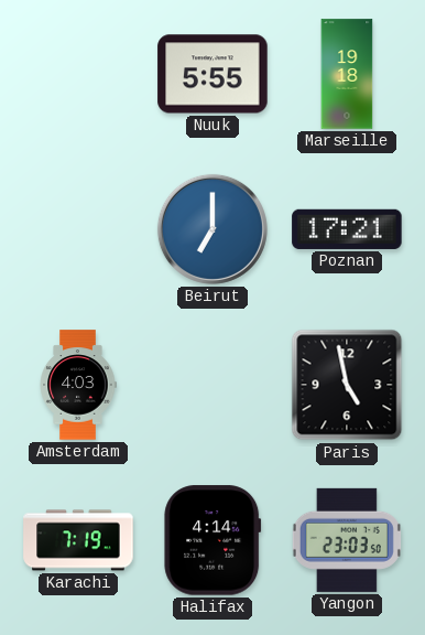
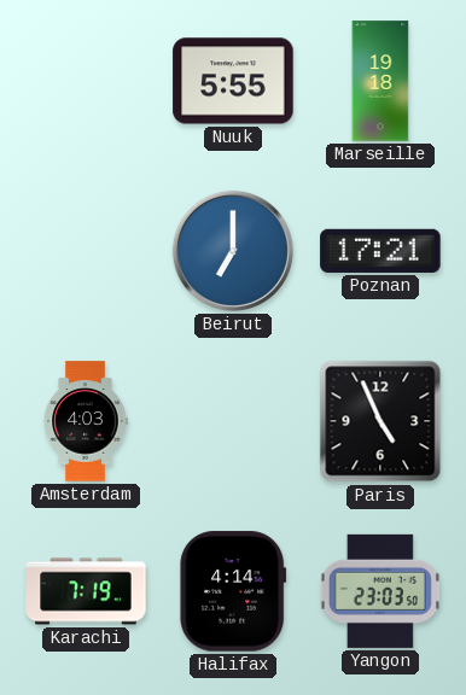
Paris: 4:58 -> 4:56 (380, 421)
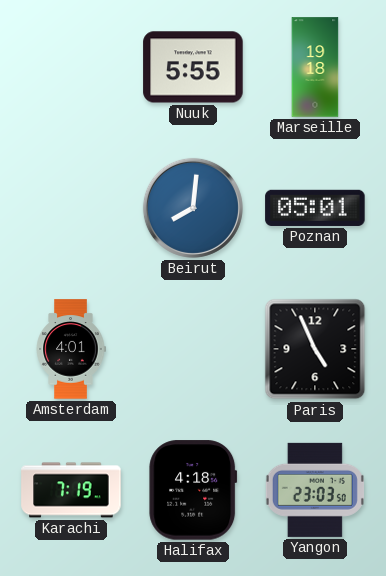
Beirut: 7:00 -> 8:01 (193, 208)
Poznan: 17:21 -> 05:01 (315, 208)
Amsterdam: 4:03 -> 4:01 (71, 349)
Halifax: 4:14 -> 4:18 (193, 490)
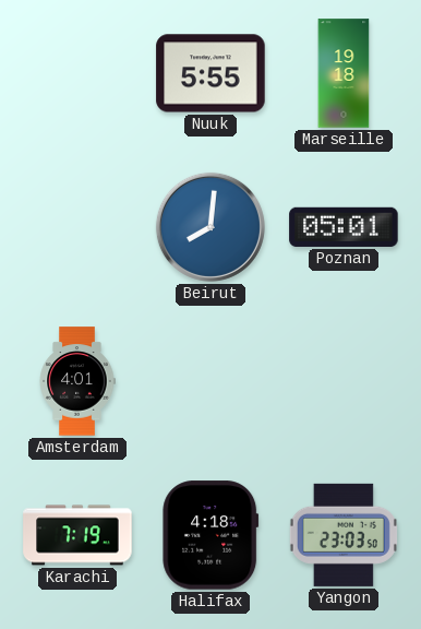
Paris: 4:56 -> none (315, 349)
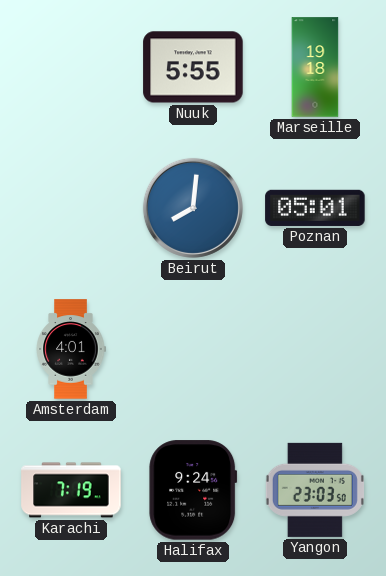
Halifax: 4:18 -> 9:24 (193, 490)
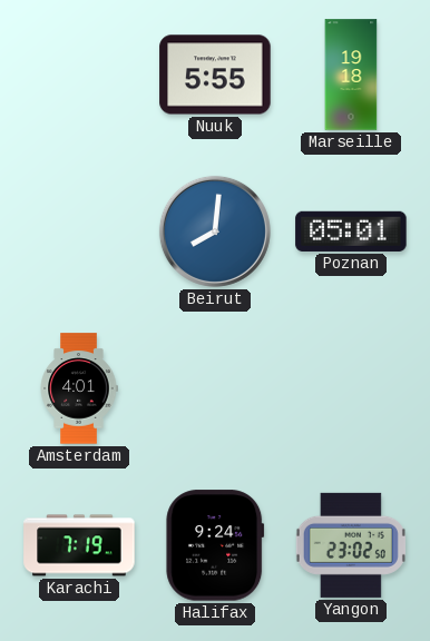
Yangon: 23:03 -> 23:02 (351, 545)
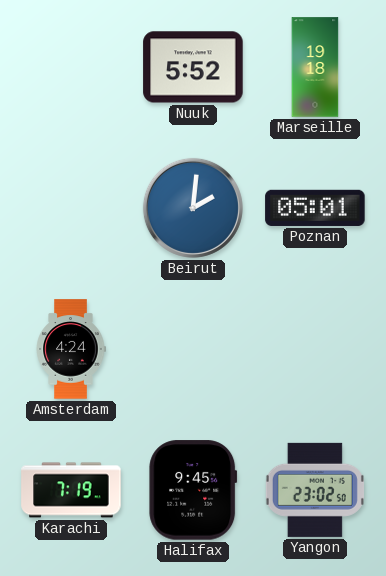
Nuuk: 5:55 -> 5:52 (193, 67)
Beirut: 8:01 -> 2:01 (193, 208)
Amsterdam: 4:01 -> 4:24 (71, 349)
Halifax: 9:24 -> 9:45 (193, 490)
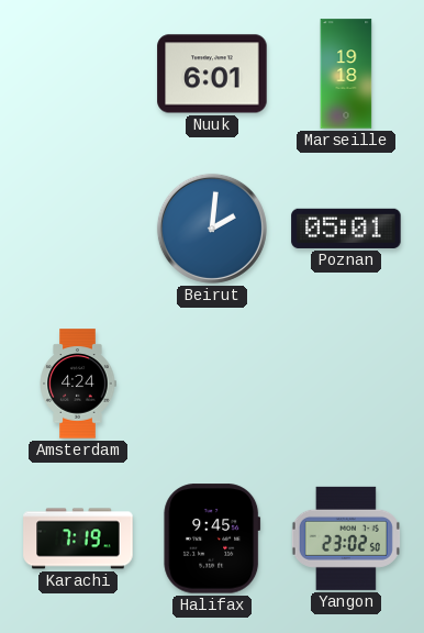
Nuuk: 5:52 -> 6:01 (212, 74)
